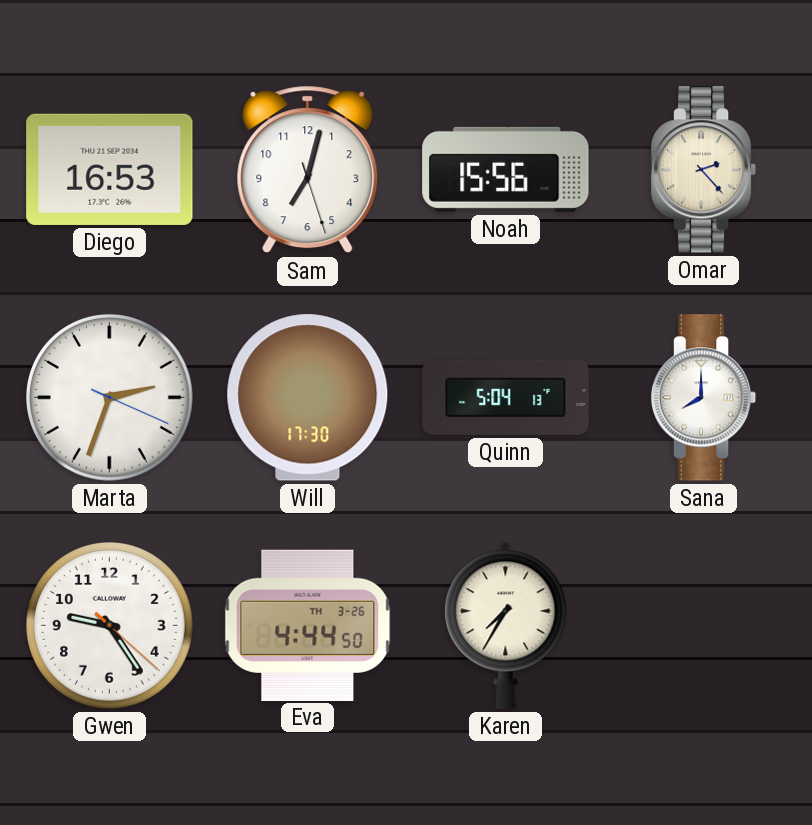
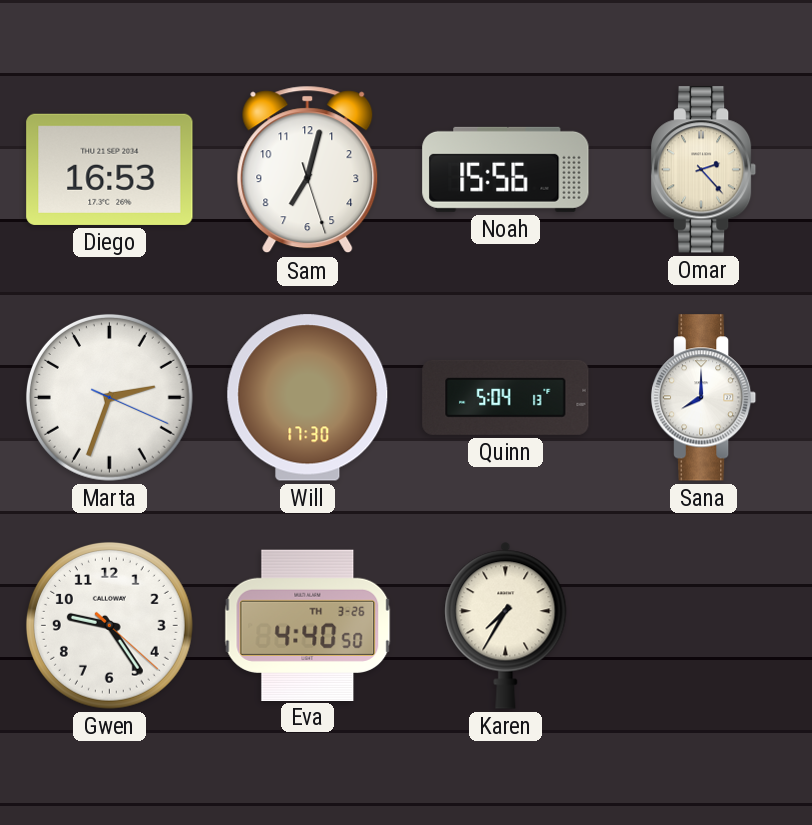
Eva: 4:44 -> 4:40 (308, 625)
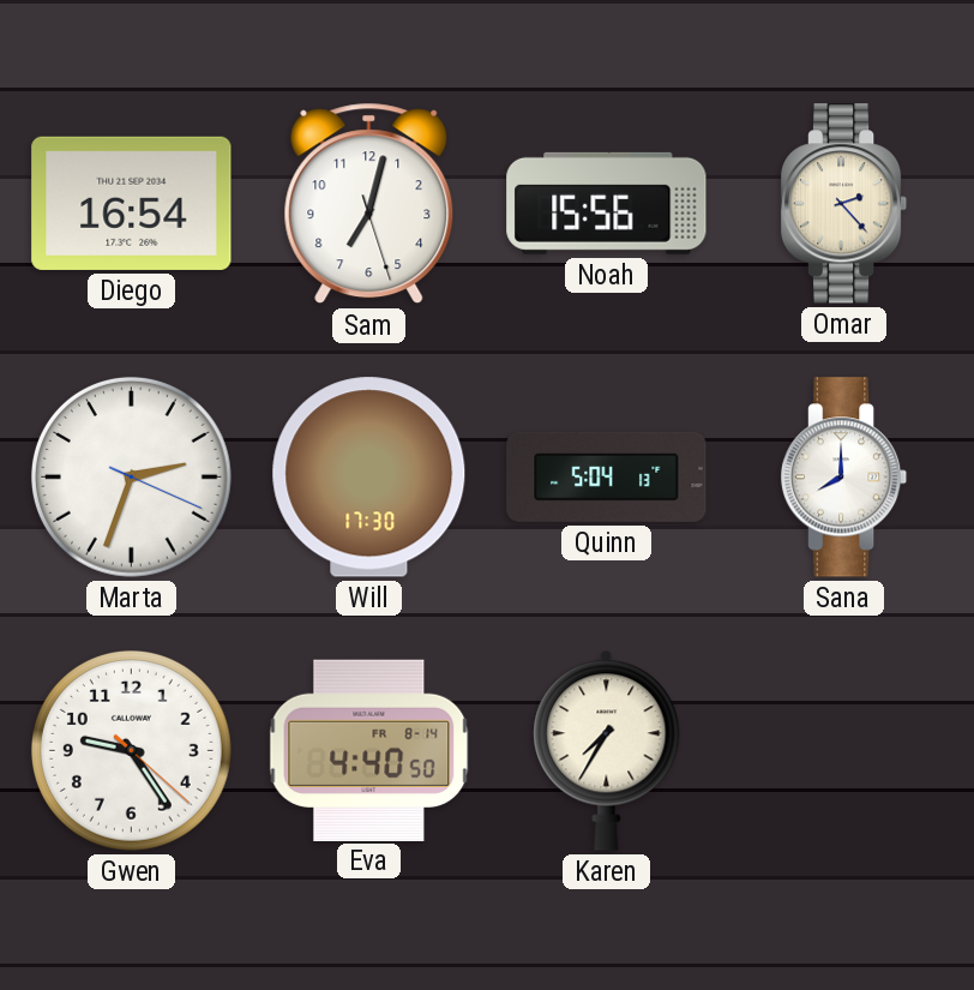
Diego: 16:53 -> 16:54 (132, 203)
Eva date: TH 3-26 -> FR 8-14 (369, 750)
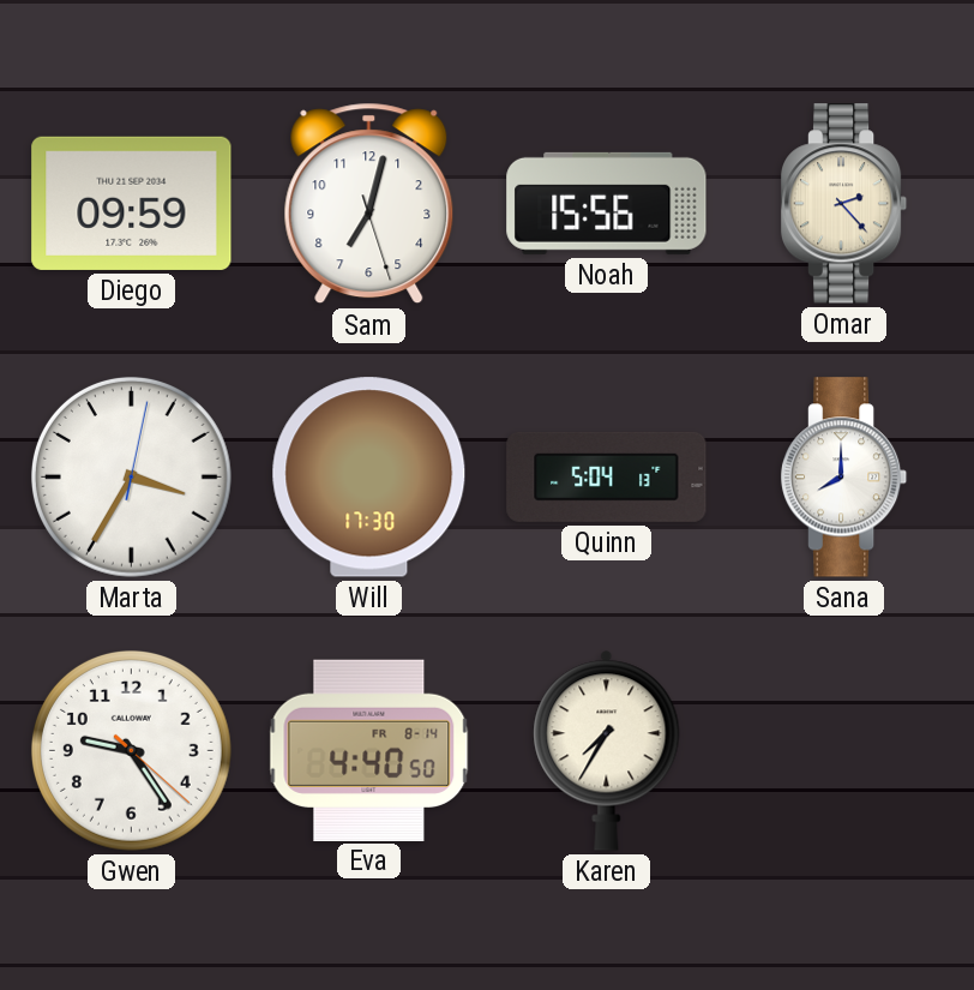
Diego: 16:54 -> 09:59 (132, 203)
Marta: 2:33 -> 3:35 (131, 476)
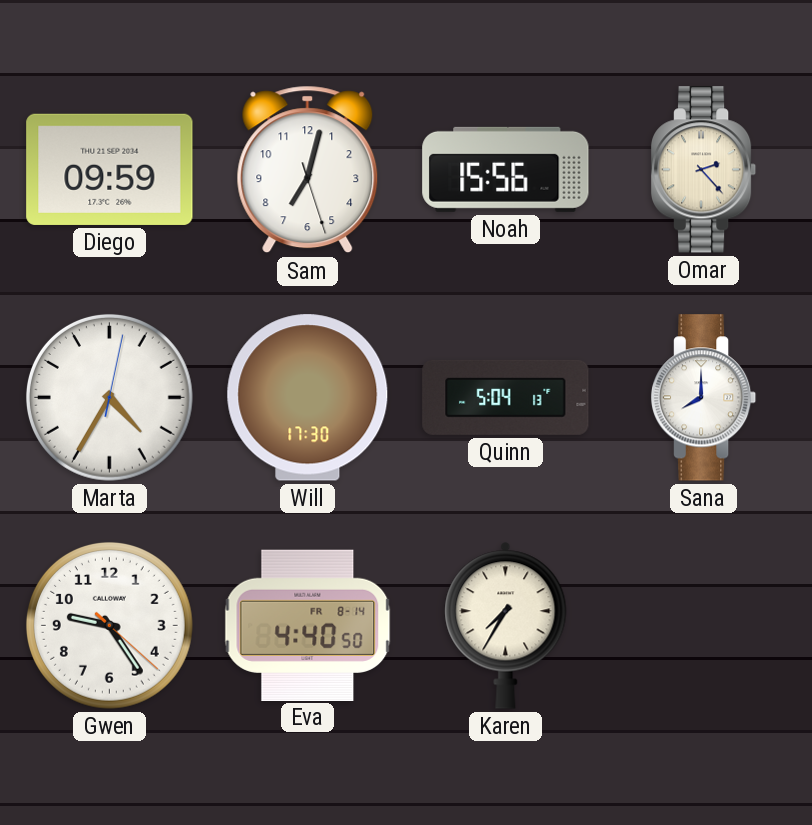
Marta: 3:35 -> 4:35 (109, 397)
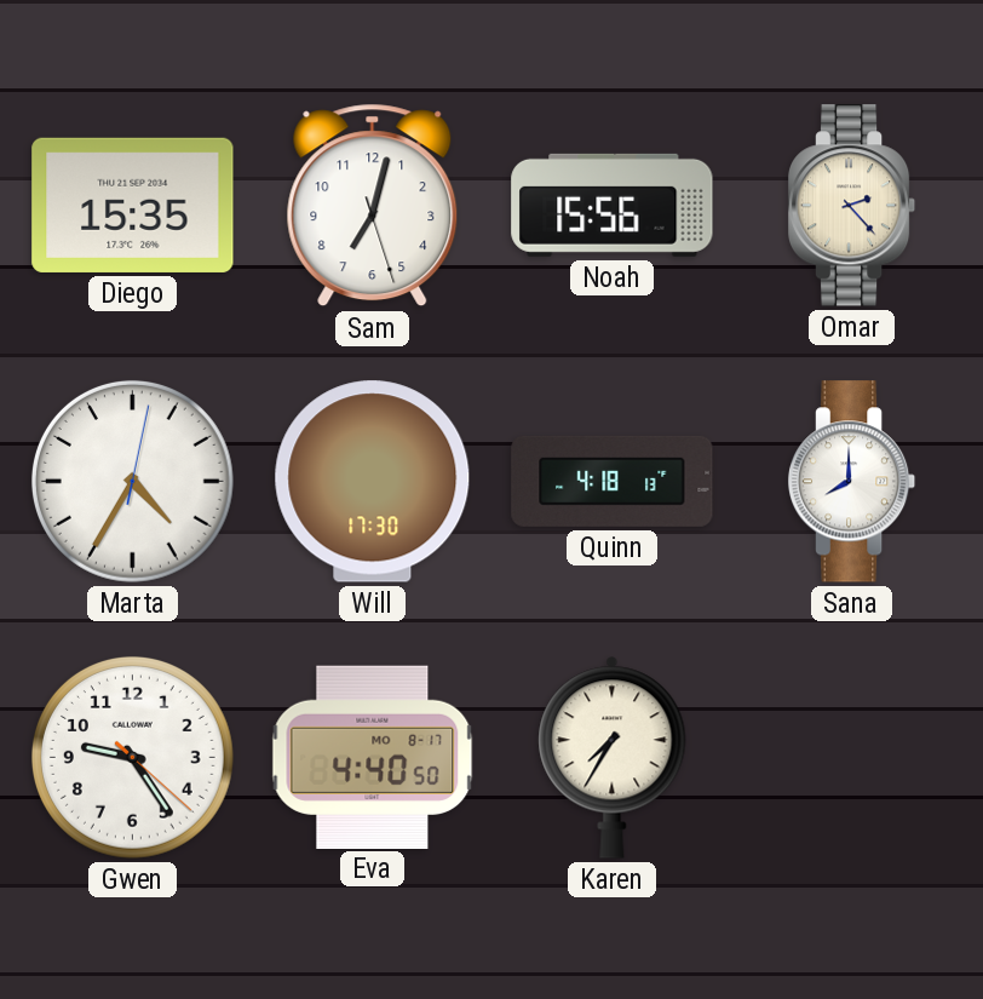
Diego: 09:59 -> 15:35 (133, 205)
Quinn: 5:04 -> 4:18 (613, 481)
Eva date: FR 8-14 -> MO 8-17 (373, 757)
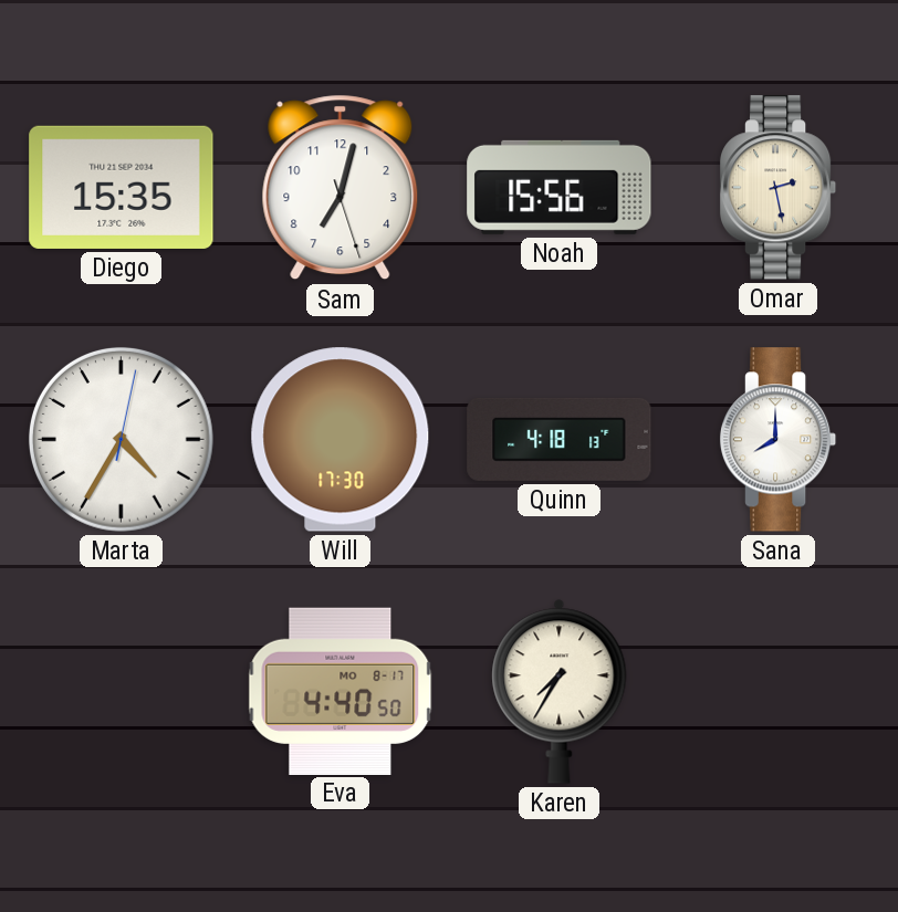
Omar: 2:23 -> 2:28 (779, 188)
Gwen: 9:24 -> none (132, 757)
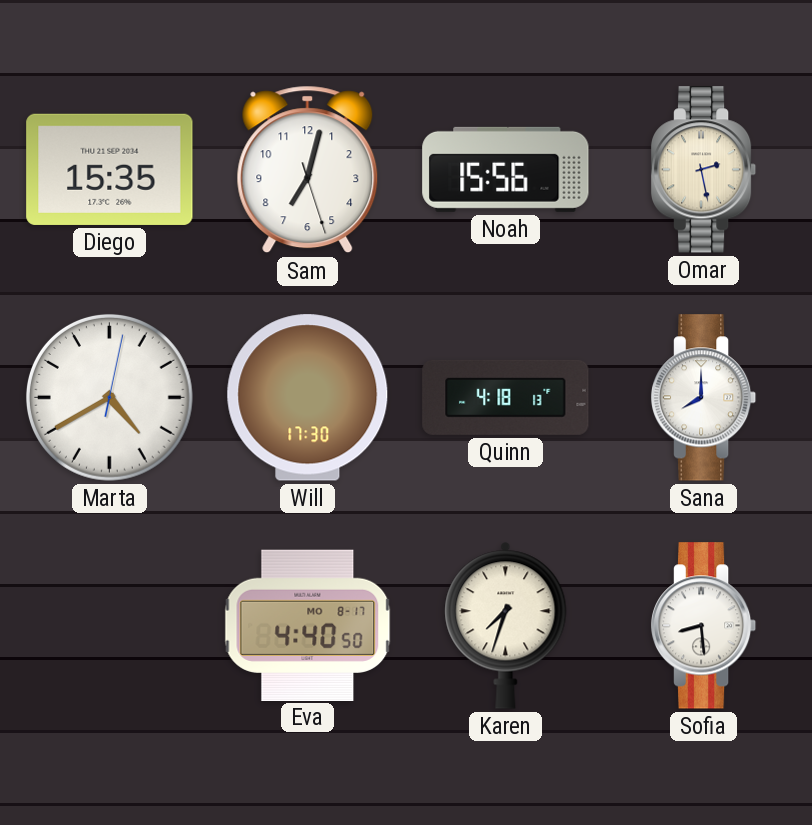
Marta: 4:35 -> 4:40 (109, 397)
Karen: 7:35 -> 7:33 (506, 625)
Sofia: none -> 8:29 (704, 626)
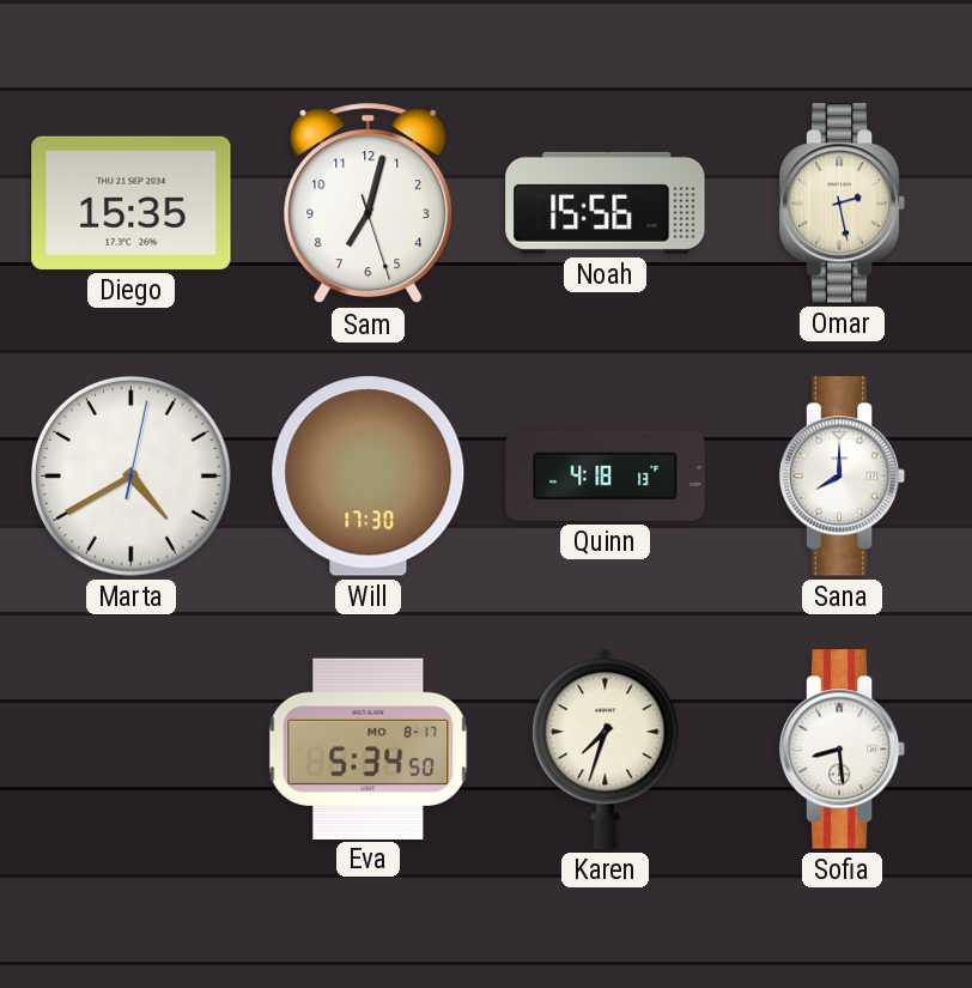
Eva: 4:40 -> 5:34 (369, 748)
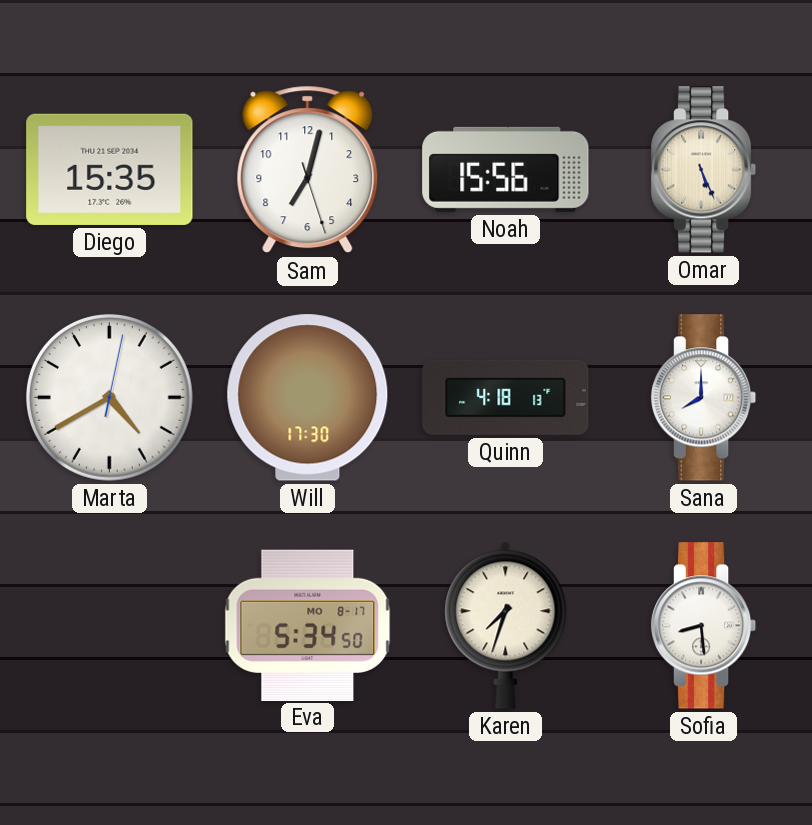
Omar: 2:28 -> 5:26 (704, 170)
